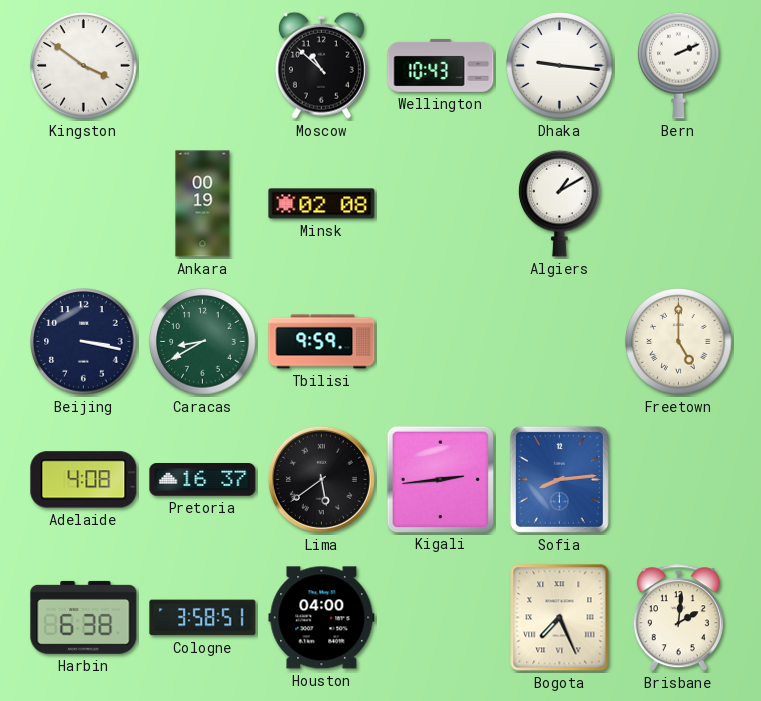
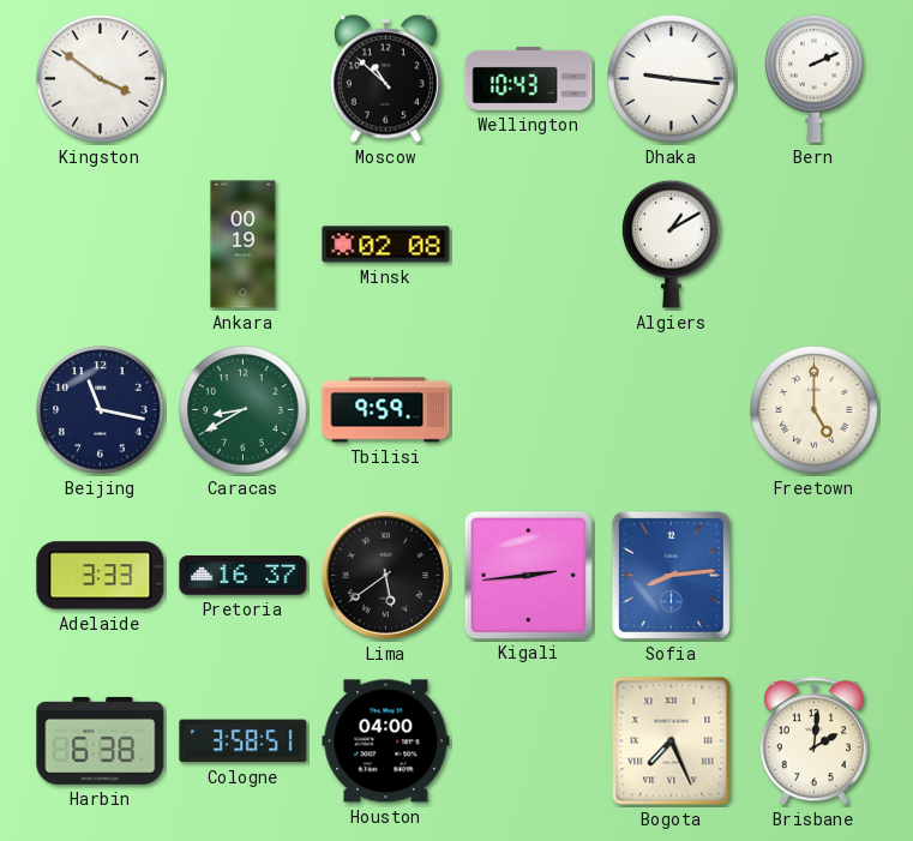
Beijing: 3:17 -> 11:17 (101, 410)
Adelaide: 4:08 -> 3:33 (101, 576)
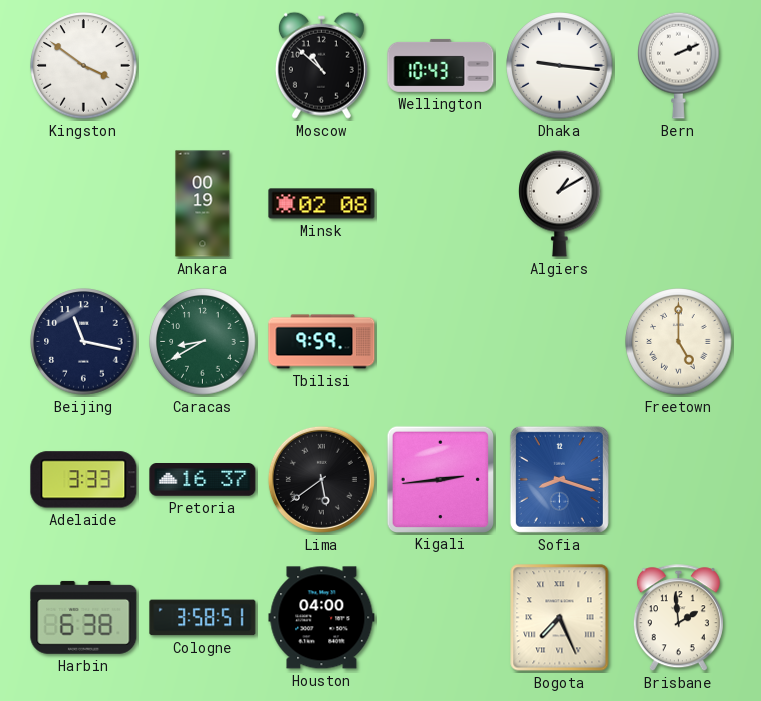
Sofia: 8:14 -> 8:18 (559, 479)
Brisbane: 2:01 -> 1:59 (678, 618)
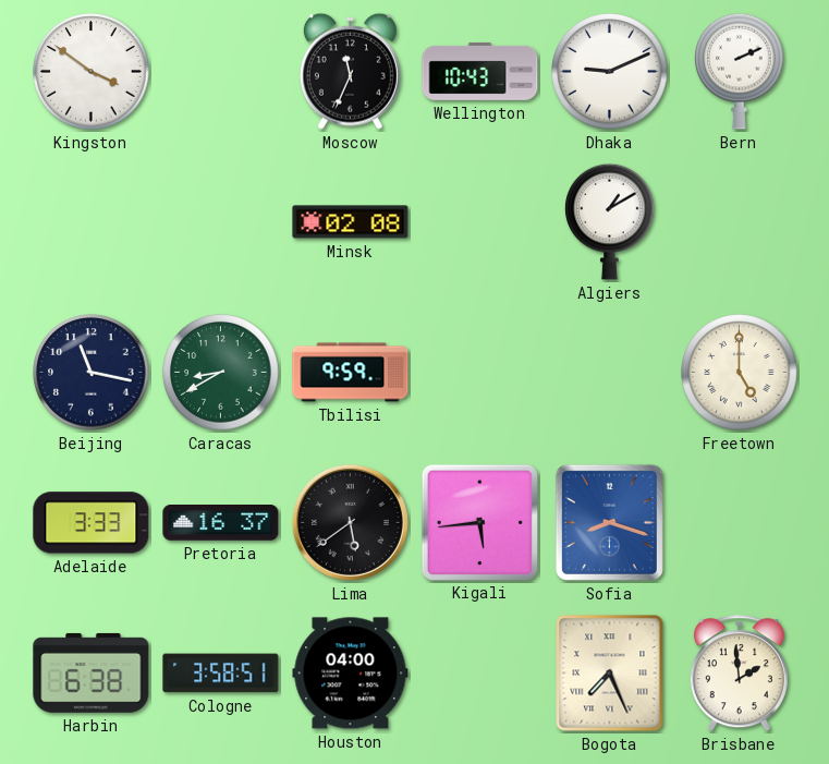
Moscow: 10:52 -> 11:34 (350, 71)
Dhaka: 9:16 -> 9:11 (610, 72)
Ankara: 00:19 -> none (203, 204)
Kigali: 2:44 -> 5:44 (479, 522)
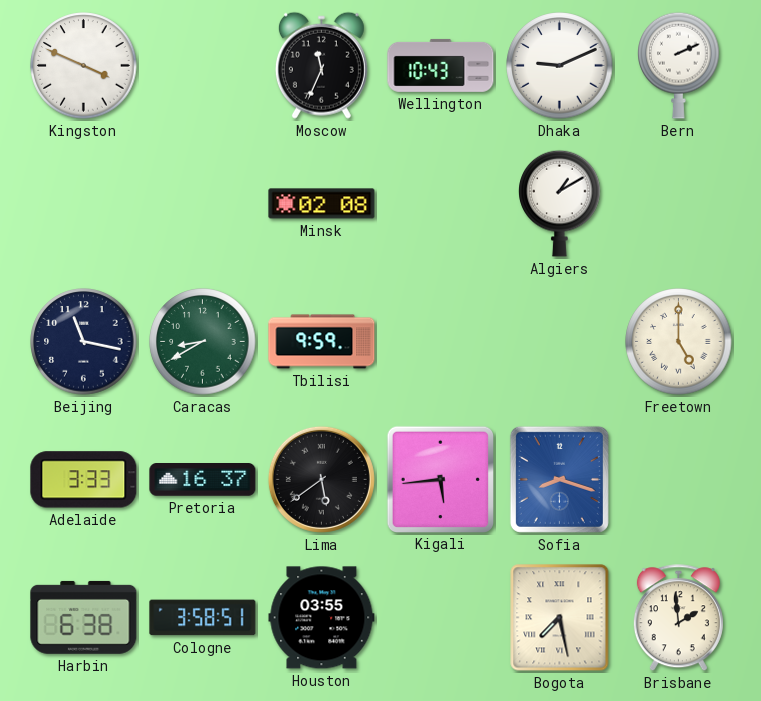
Kingston: 3:51 -> 3:49 (84, 66)
Houston: 04:00 -> 03:55 (322, 618)
Bogota: 7:26 -> 7:28 (560, 618)
